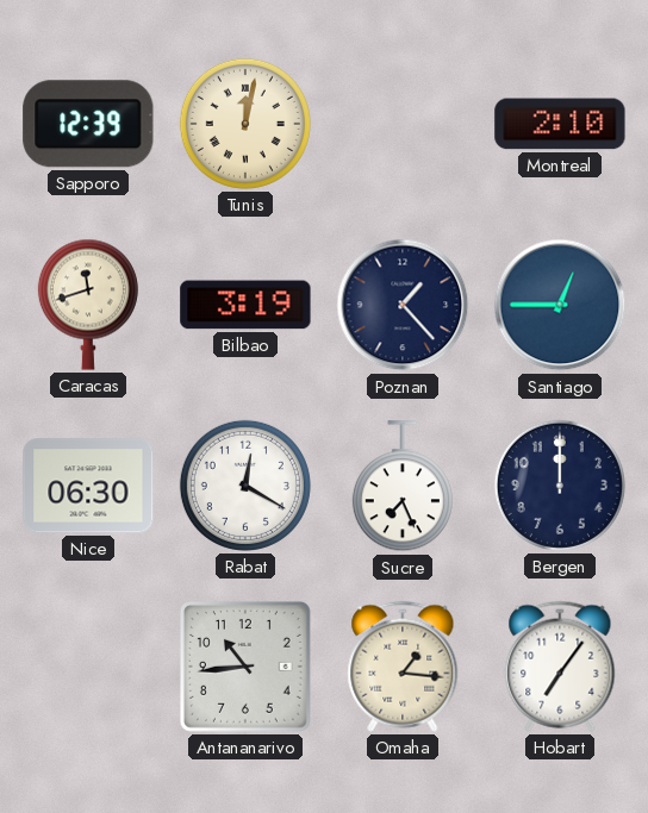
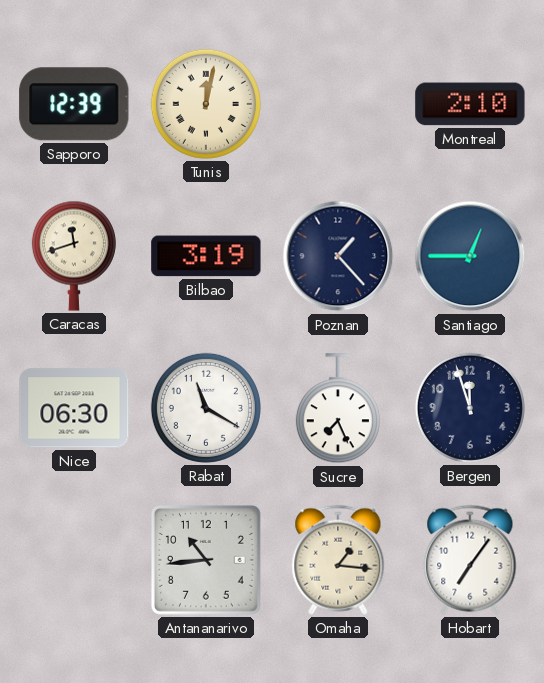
Rabat: 12:20 -> 11:20 (206, 408)
Bergen: 12:00 -> 11:57 (470, 408)
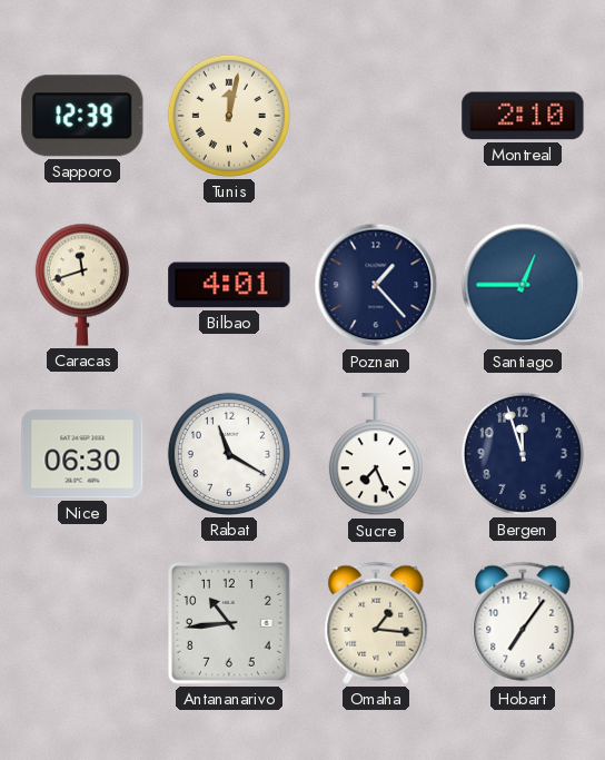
Bilbao: 3:19 -> 4:01 (229, 285)
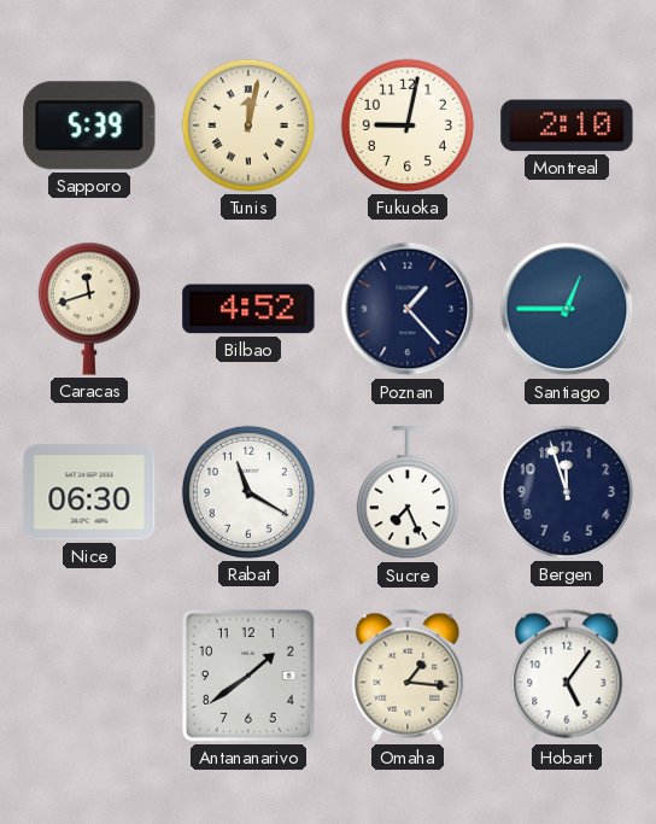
Sapporo: 12:39 -> 5:39 (89, 125)
Fukuoka: none -> 9:02 (408, 125)
Bilbao: 4:01 -> 4:52 (248, 309)
Antananarivo: 10:44 -> 1:39 (248, 676)
Hobart: 7:06 -> 5:06 (567, 676)
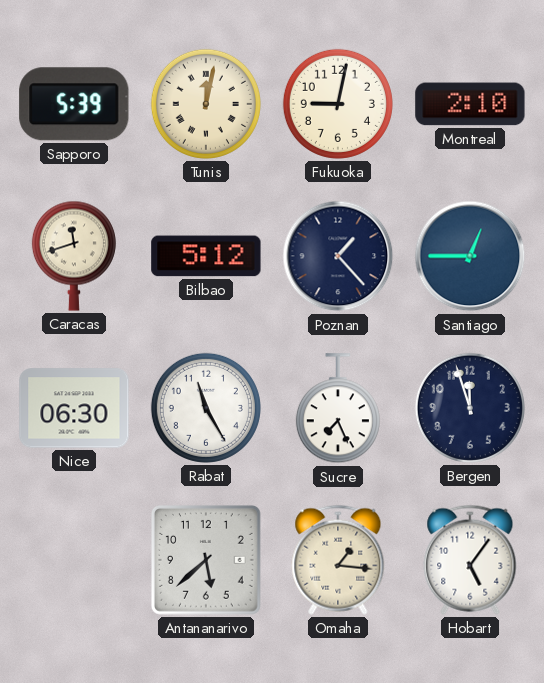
Bilbao: 4:52 -> 5:12 (206, 256)
Rabat: 11:20 -> 11:25 (206, 408)
Antananarivo: 1:39 -> 5:38 (206, 560)
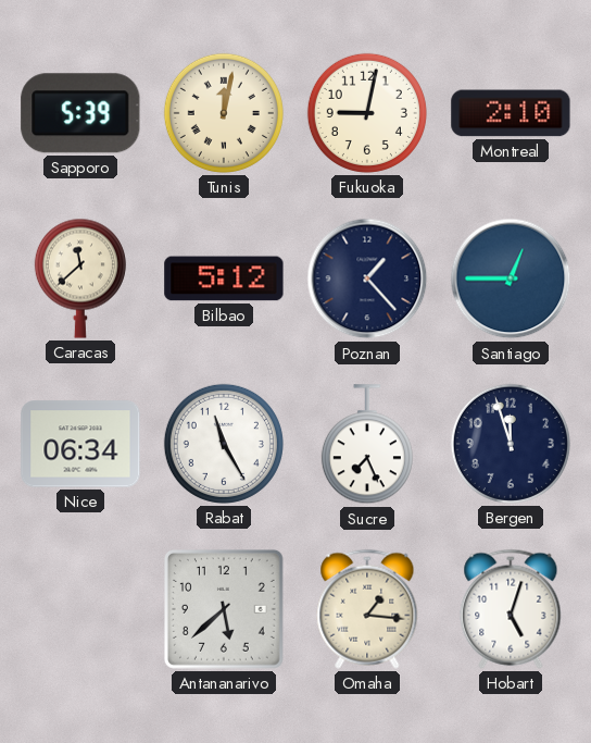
Caracas: 11:42 -> 11:38 (80, 278)
Nice: 06:30 -> 06:34 (80, 444)
Hobart: 5:06 -> 5:03 (511, 609)
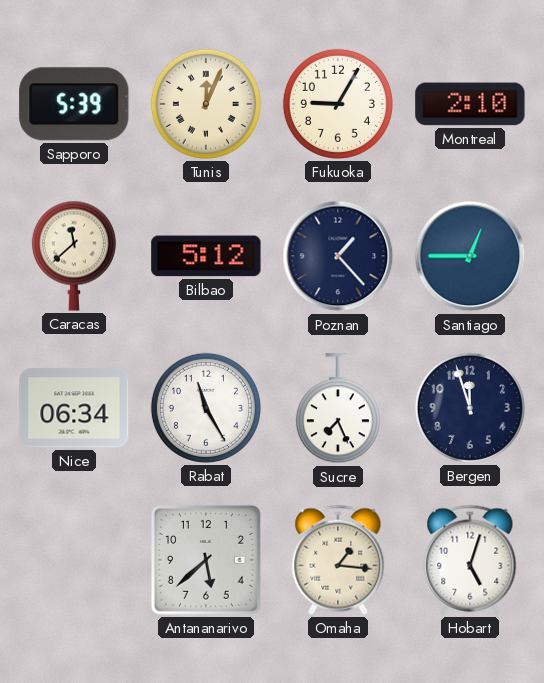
Tunis: 12:02 -> 12:04 (206, 104)
Fukuoka: 9:02 -> 9:05 (338, 104)
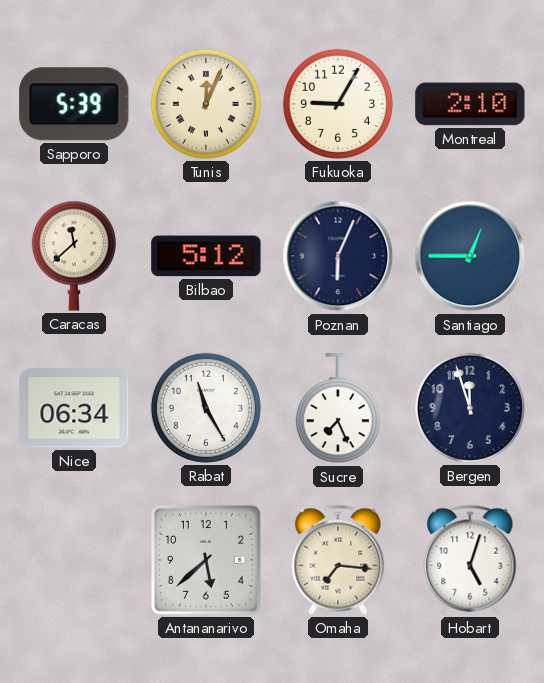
Poznan: 1:23 -> 6:04 (338, 256)
Omaha: 1:16 -> 7:16 (338, 560)
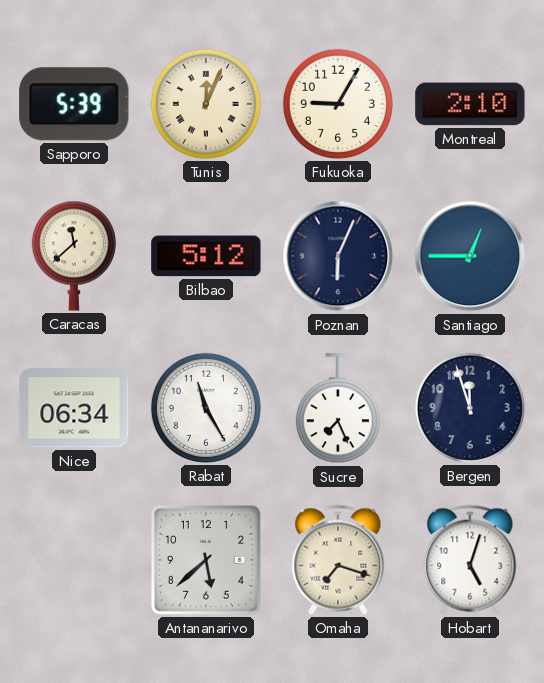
Omaha: 7:16 -> 7:18 (338, 560)
